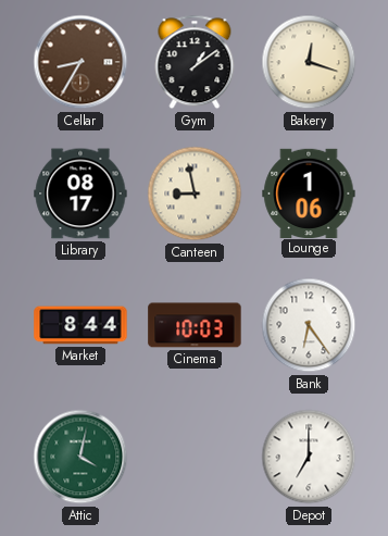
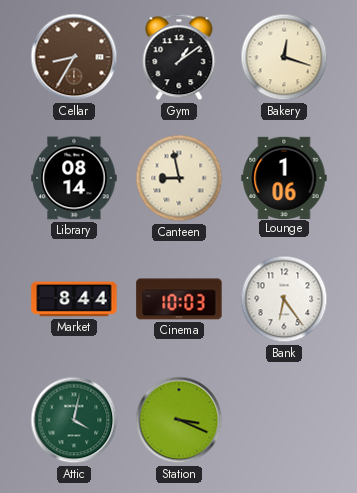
Library: 08:17 -> 08:14 (74, 178)
Station: none -> 3:19 (179, 420)
Depot: 7:00 -> none (309, 457)
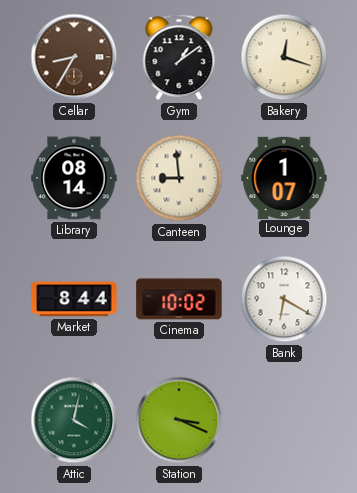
Canteen: 8:58 -> 8:59 (179, 178)
Lounge: 1:06 -> 1:07 (284, 177)
Cinema: 10:03 -> 10:02 (179, 299)
Bank: 6:24 -> 6:20 (284, 299)
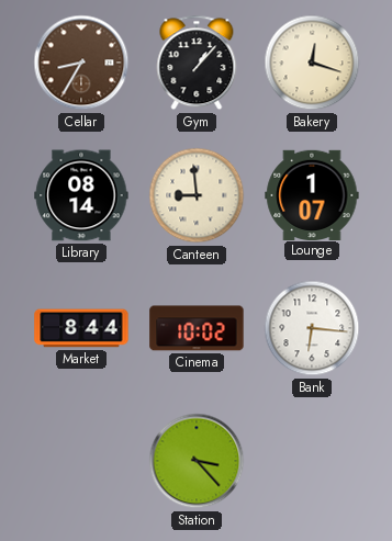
Gym: 1:09 -> 1:07 (197, 63)
Bank: 6:20 -> 6:16 (312, 328)
Attic: 4:02 -> none (74, 420)
Station: 3:19 -> 3:23 (197, 461)
